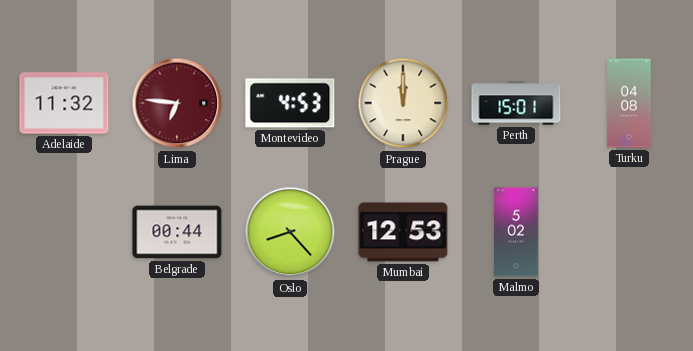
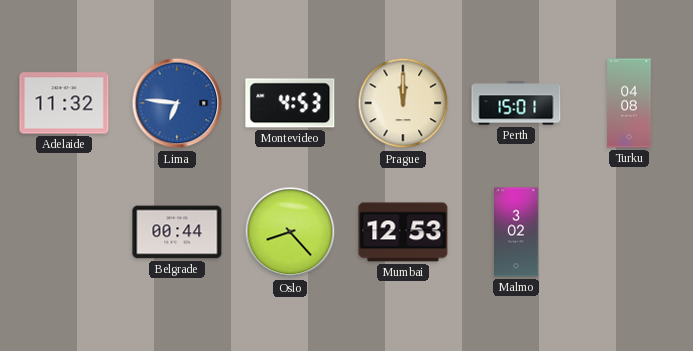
Lima dial: burgundy -> blue (177, 103)
Malmo: 5:02 -> 3:02 (516, 232)
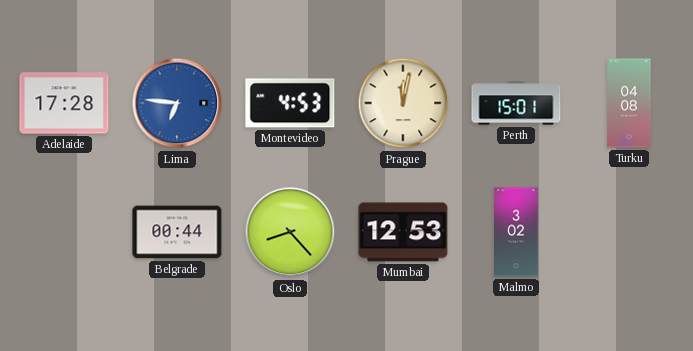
Adelaide: 11:32 -> 17:28 (64, 103)
Prague: 12:00 -> 12:02 (403, 103)
